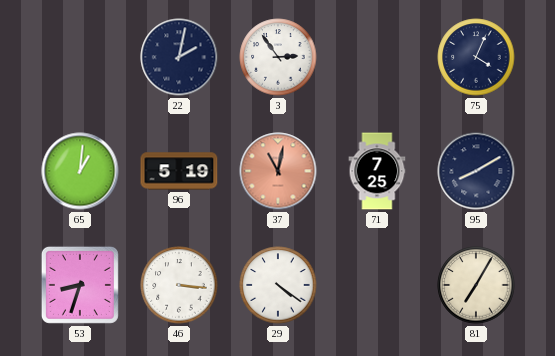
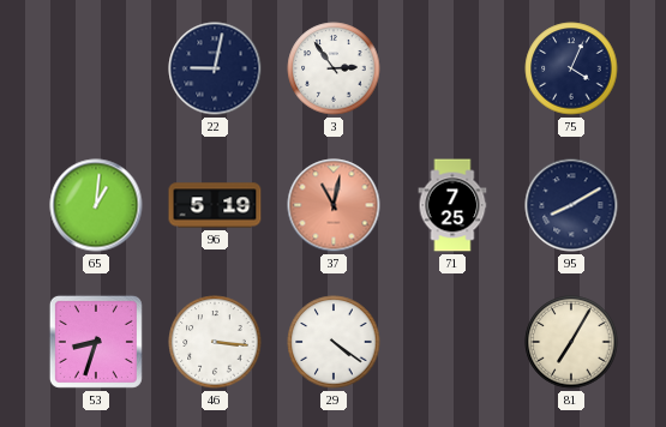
22: 2:02 -> 9:02 (215, 68)
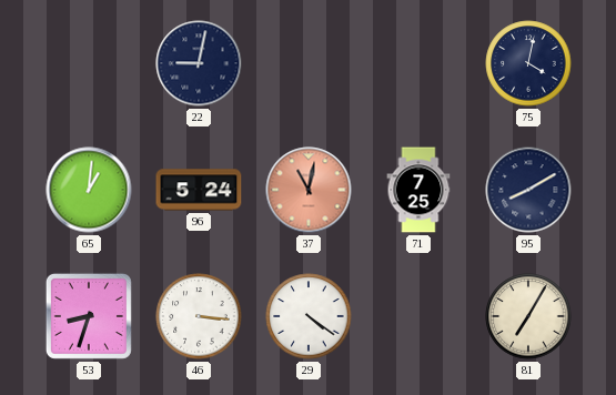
3: 2:54 -> none (334, 68)
75: 4:04 -> 4:02 (528, 63)
96: 5:19 -> 5:24 (199, 190)
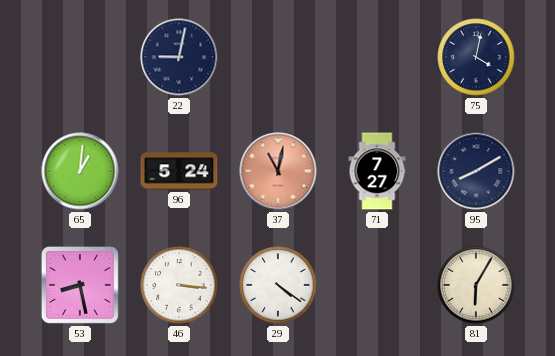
71: 7:25 -> 7:27 (377, 171)
53: 8:33 -> 8:28 (80, 285)
81: 7:05 -> 6:05 (476, 285)
